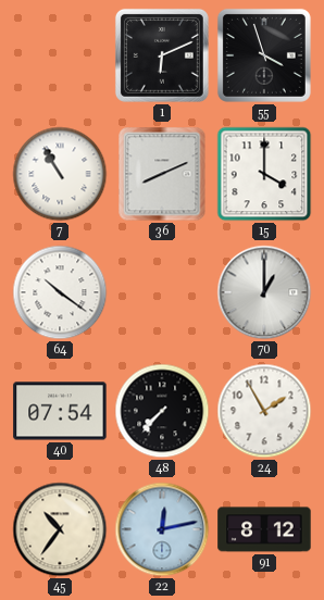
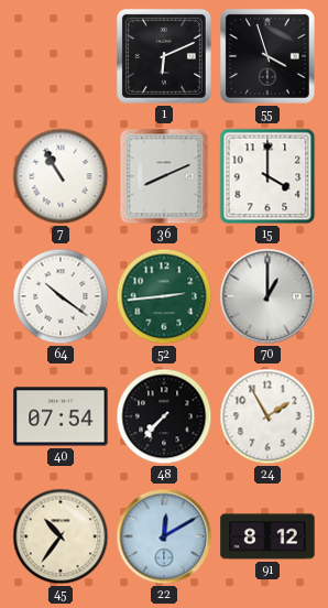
52: none -> 2:44 (164, 296)
22: 12:13 -> 12:10 (164, 536)
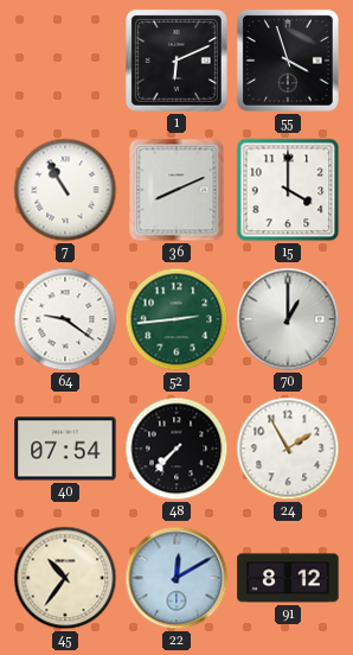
64: 10:21 -> 9:21 (65, 319)
